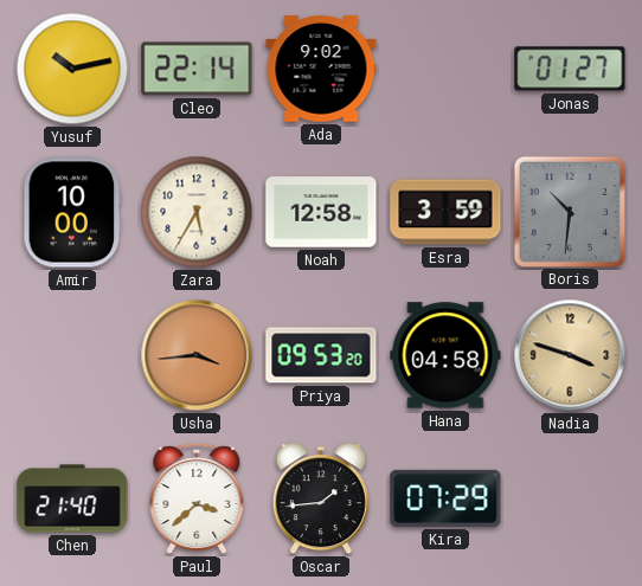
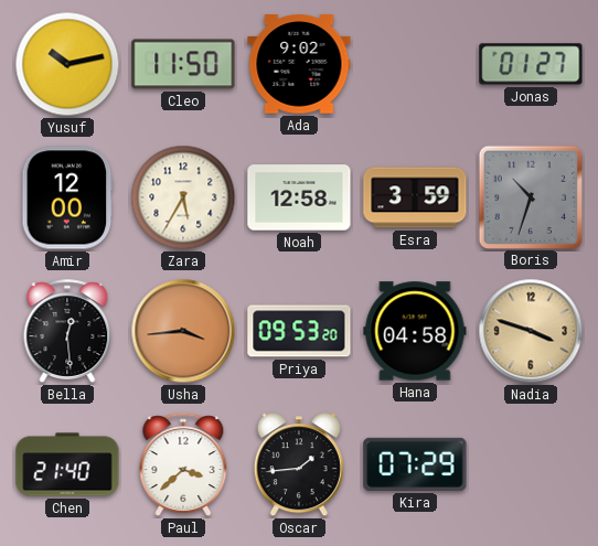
Cleo: 22:14 -> 11:50 (183, 64)
Amir: 10:00 -> 12:00 (67, 197)
Boris: 10:31 -> 10:33 (530, 196)
Bella: none -> 12:29 (67, 331)
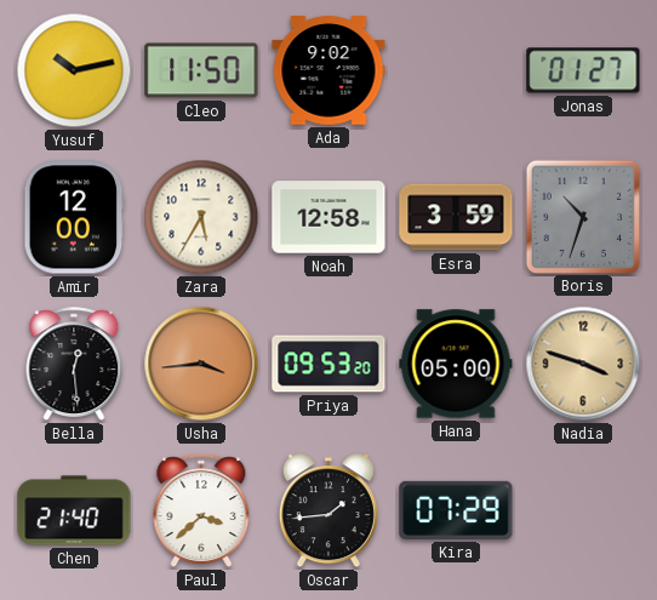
Hana: 04:58 -> 05:00 (456, 364)
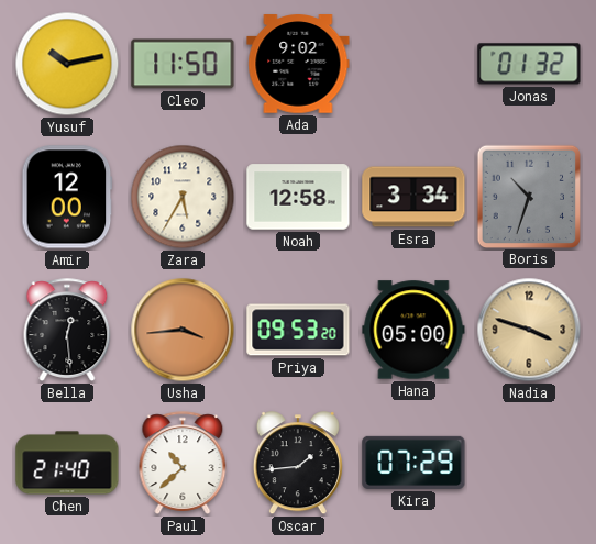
Jonas: 01:27 -> 01:32 (529, 64)
Esra: 3:59 -> 3:34 (413, 197)
Paul: 3:38 -> 10:38 (183, 463)
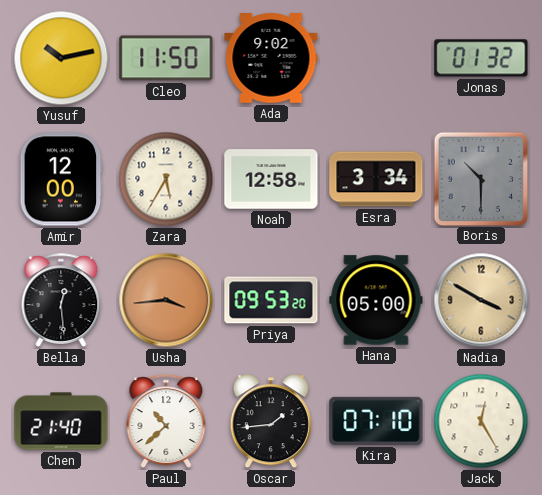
Boris: 10:33 -> 10:30 (480, 178)
Nadia: 3:48 -> 3:50 (481, 300)
Kira: 07:29 -> 07:10 (376, 421)
Jack: none -> 12:25 (481, 421)
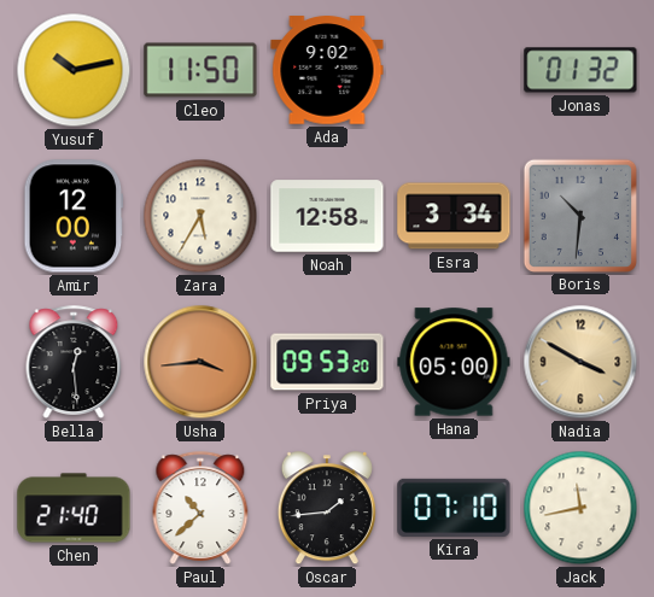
Boris: 10:30 -> 10:31 (579, 215)
Jack: 12:25 -> 11:43 (580, 508)
